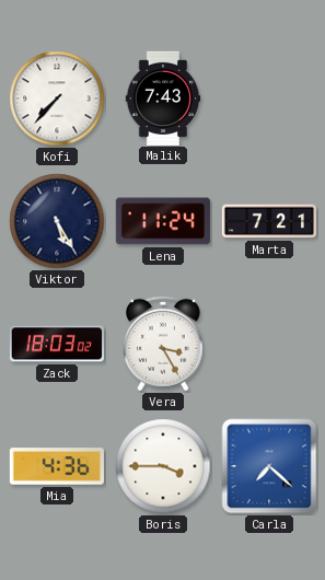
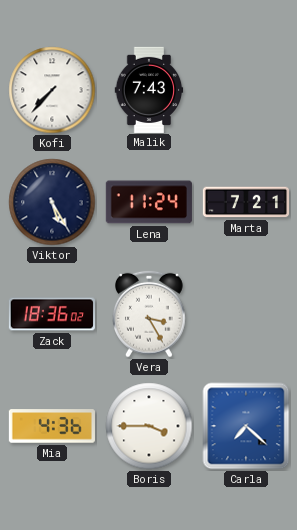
Zack: 18:03 -> 18:36 (52, 314)
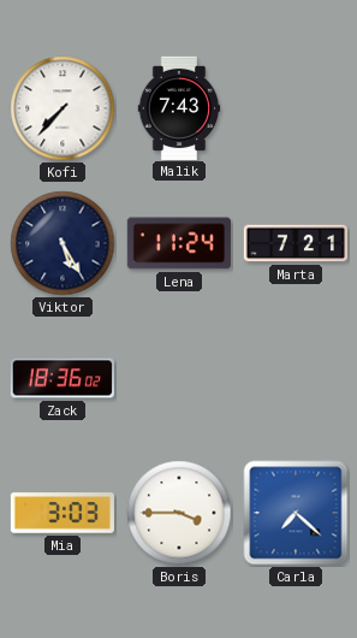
Vera: 3:25 -> none (150, 314)
Mia: 4:36 -> 3:03 (63, 513)
